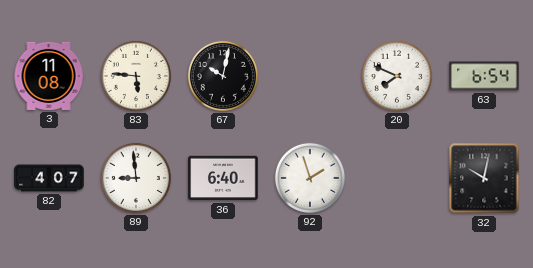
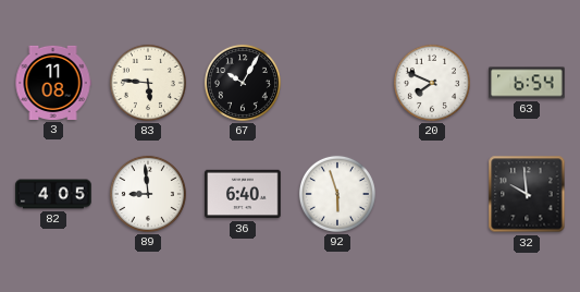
67: 10:02 -> 10:05 (243, 83)
82: 4:07 -> 4:05 (53, 194)
92: 1:57 -> 5:57 (337, 194)
32: 10:02 -> 9:59 (527, 194)
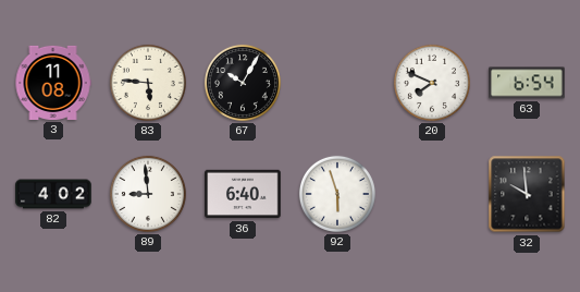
82: 4:05 -> 4:02 (53, 194)
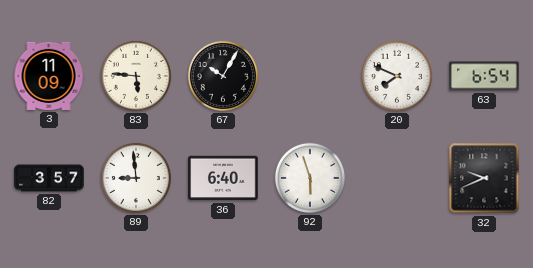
3: 11:08 -> 11:09 (49, 76)
82: 4:02 -> 3:57 (49, 178)
32: 9:59 -> 9:41 (484, 178)
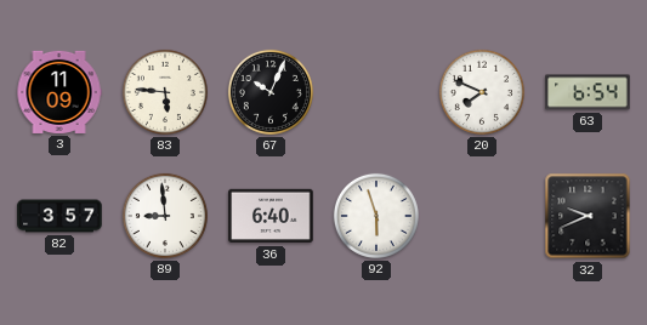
67: 10:05 -> 10:04 (271, 92)
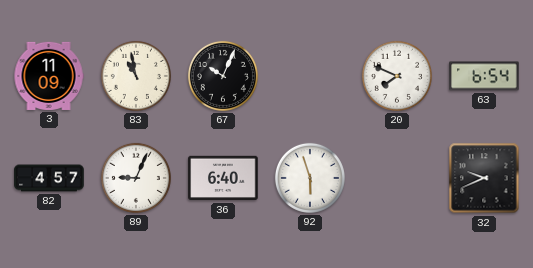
83: 5:46 -> 10:58 (136, 76)
82: 3:57 -> 4:57 (49, 178)
89: 8:59 -> 9:04 (136, 178)
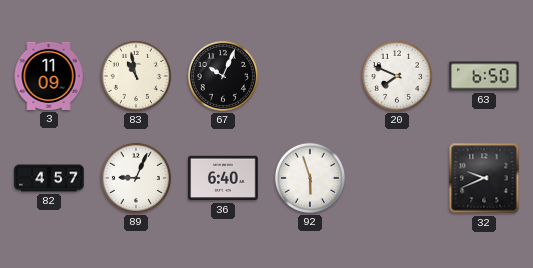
63: 6:54 -> 6:50 (484, 76)
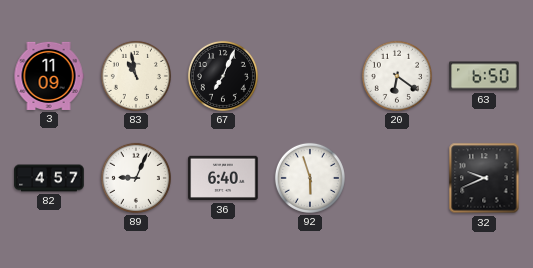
67: 10:04 -> 7:04 (223, 76)
20: 7:49 -> 6:21 (397, 76)
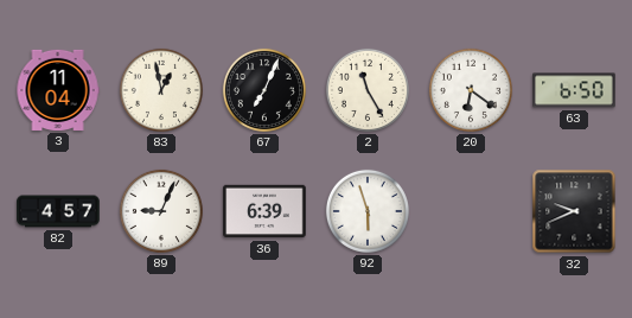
3: 11:09 -> 11:04 (58, 90)
83: 10:58 -> 12:58 (161, 90)
2: none -> 11:25 (368, 90)
36: 6:40 -> 6:39 (264, 211)
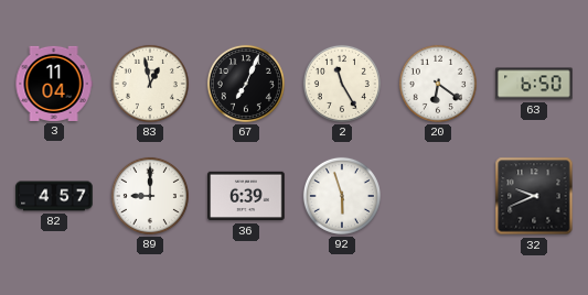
89: 9:04 -> 9:00 (150, 196)
